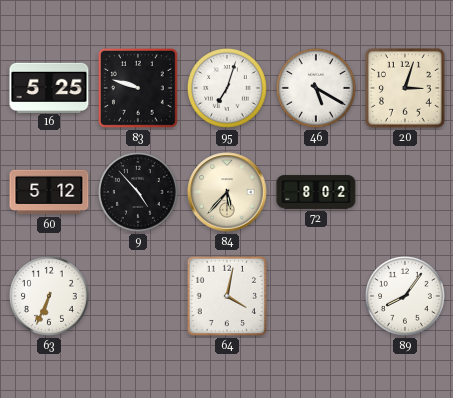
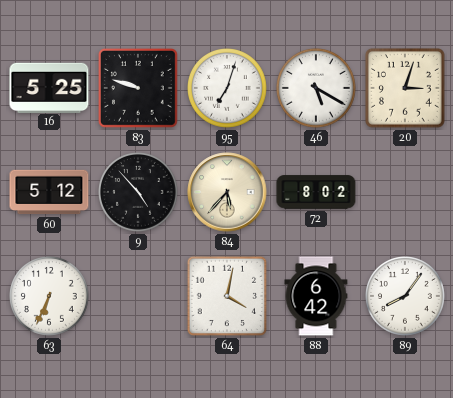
88: none -> 6:42 (316, 296)
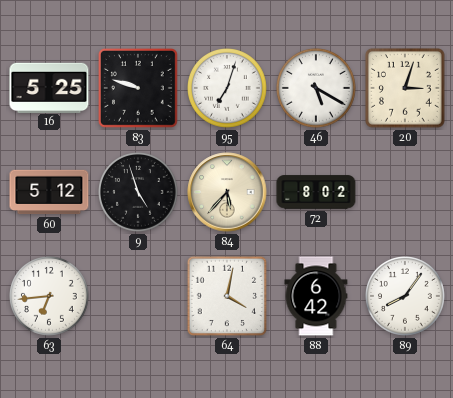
9: 4:53 -> 4:57 (139, 193)
63: 6:34 -> 6:44 (50, 297)
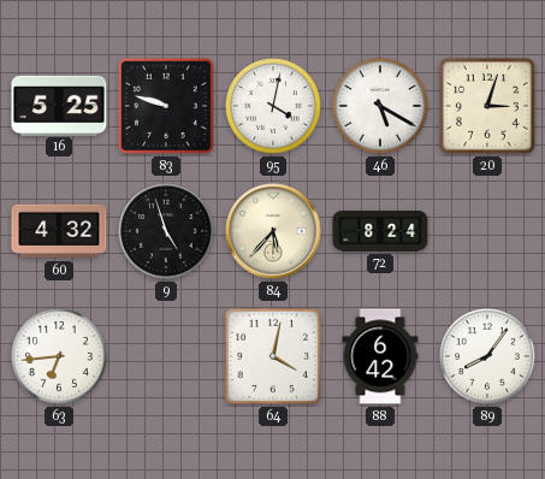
95: 7:03 -> 4:02 (274, 107)
60: 5:12 -> 4:32 (59, 231)
72: 8:02 -> 8:24 (380, 231)
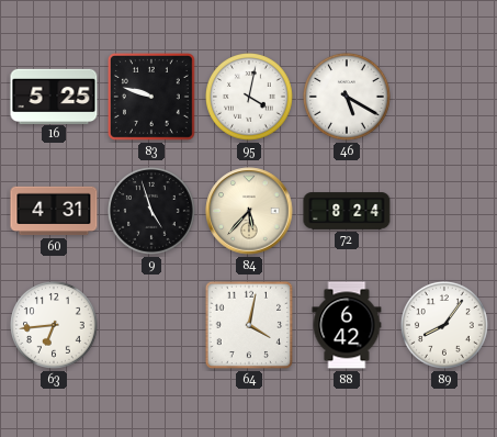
20: 3:03 -> none (488, 107)
60: 4:32 -> 4:31 (54, 211)
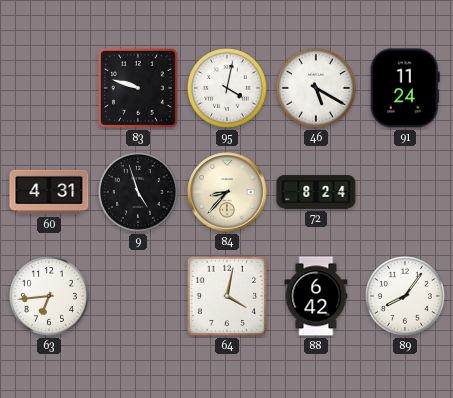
16: 5:25 -> none (54, 96)
91: none -> 11:24 (405, 88)
84: 5:37 -> 8:37 (227, 192)
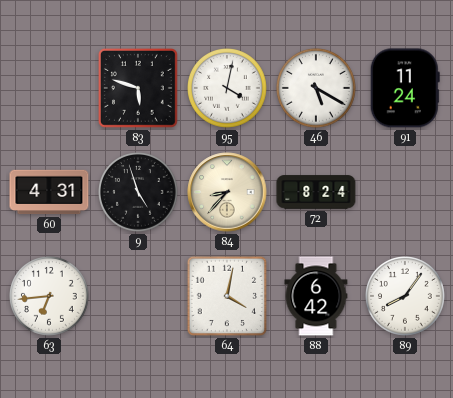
83: 9:48 -> 5:48 (139, 89)
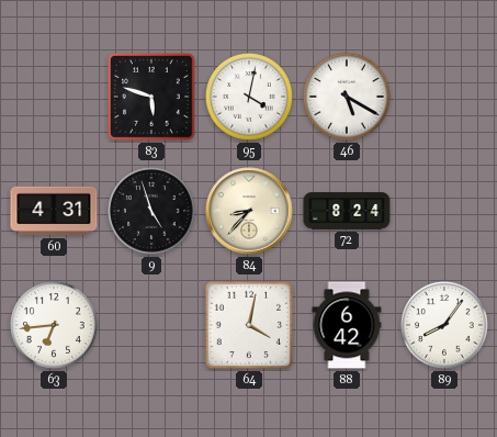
91: 11:24 -> none (405, 88)
